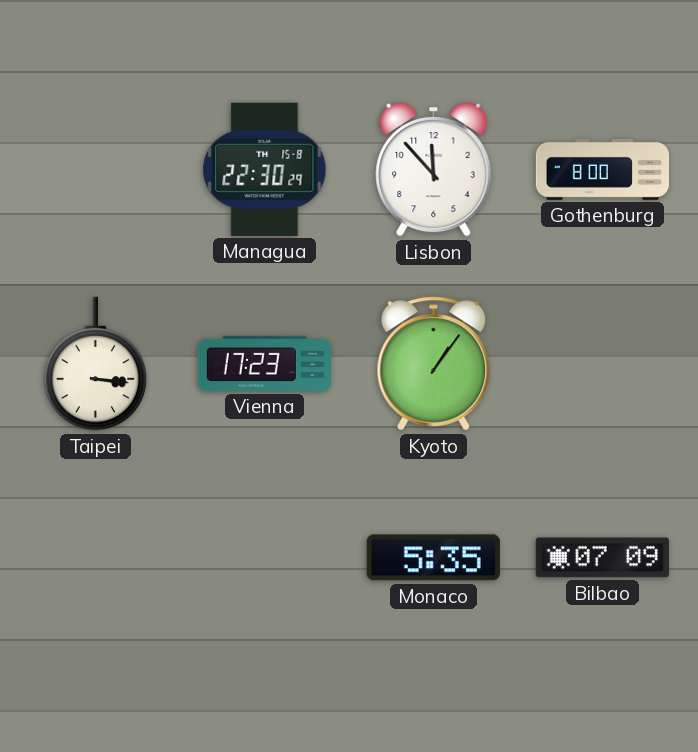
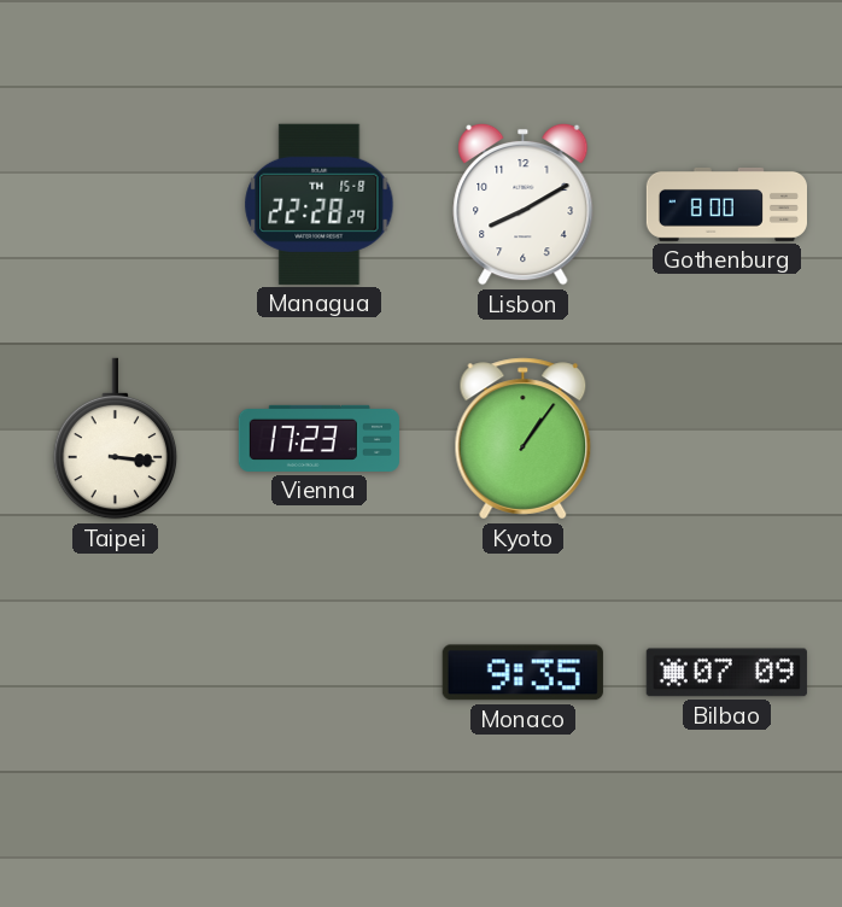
Managua: 22:30 -> 22:28 (320, 204)
Lisbon: 11:53 -> 8:10 (524, 204)
Monaco: 5:35 -> 9:35 (522, 673)
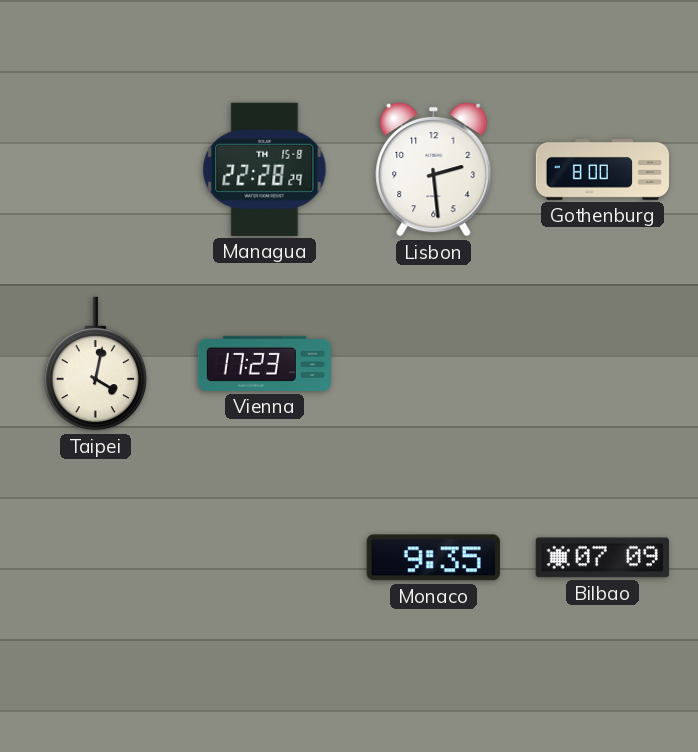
Lisbon: 8:10 -> 2:29 (434, 169)
Taipei: 3:16 -> 4:02 (96, 364)
Kyoto: 1:06 -> none (524, 439)
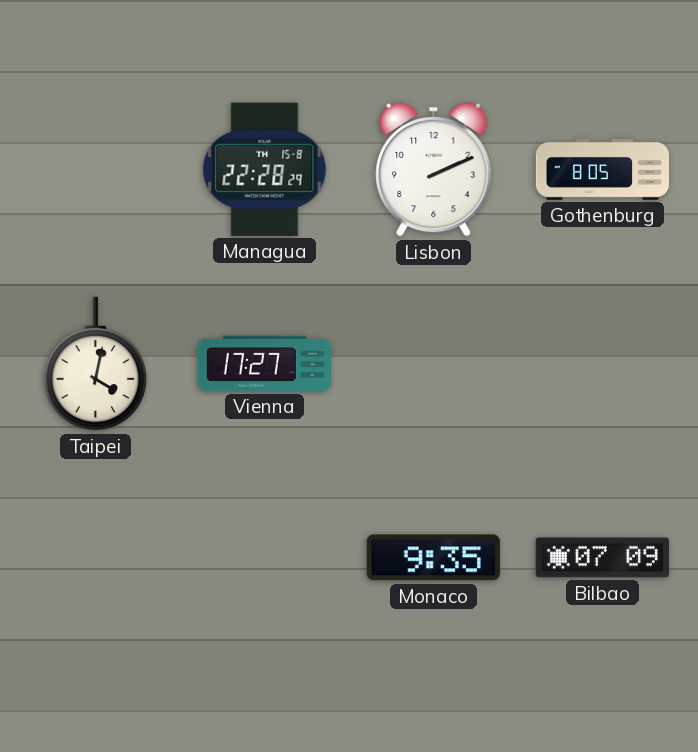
Lisbon: 2:29 -> 2:11 (434, 169)
Gothenburg: 8:00 -> 8:05 (602, 169)
Vienna: 17:23 -> 17:27 (264, 363)
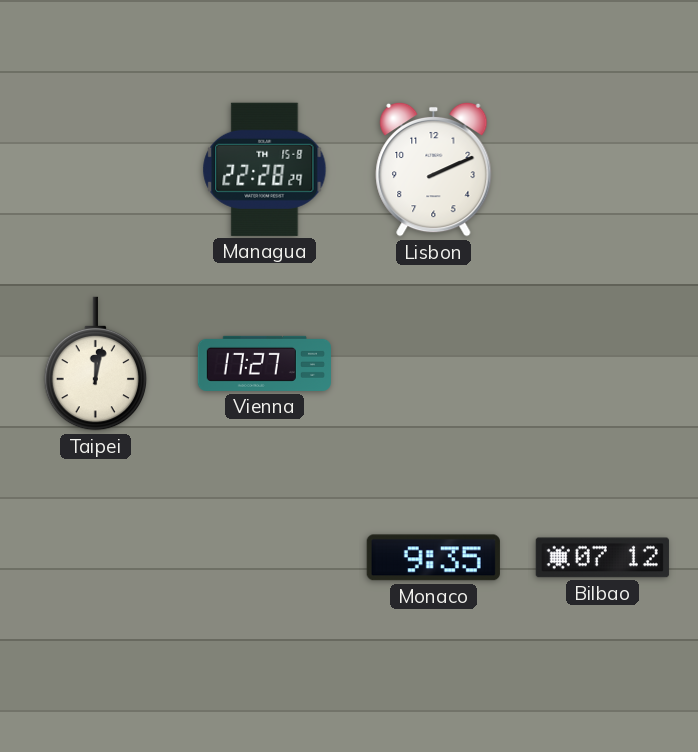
Gothenburg: 8:05 -> none (602, 169)
Taipei: 4:02 -> 12:02 (96, 364)
Bilbao: 07:09 -> 07:12 (602, 558)
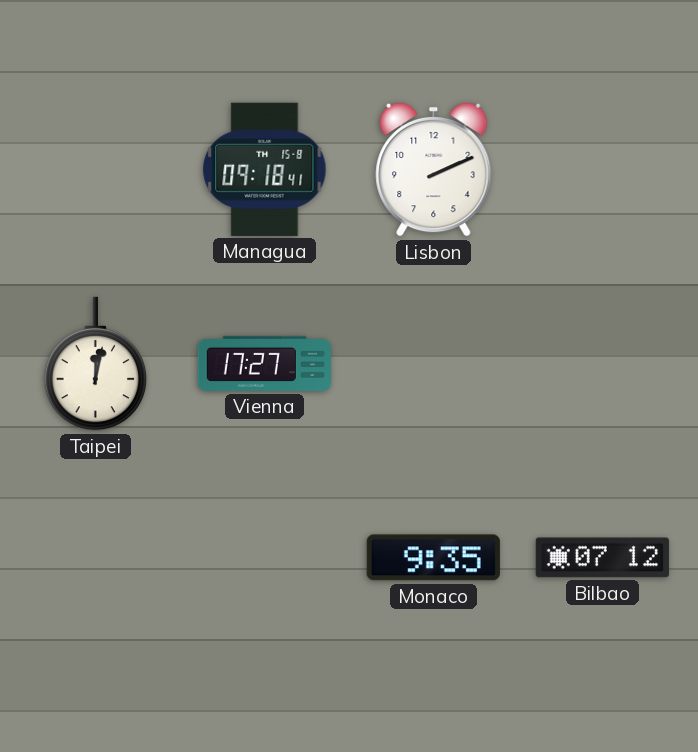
Managua: 22:28 -> 09:18 (265, 169)
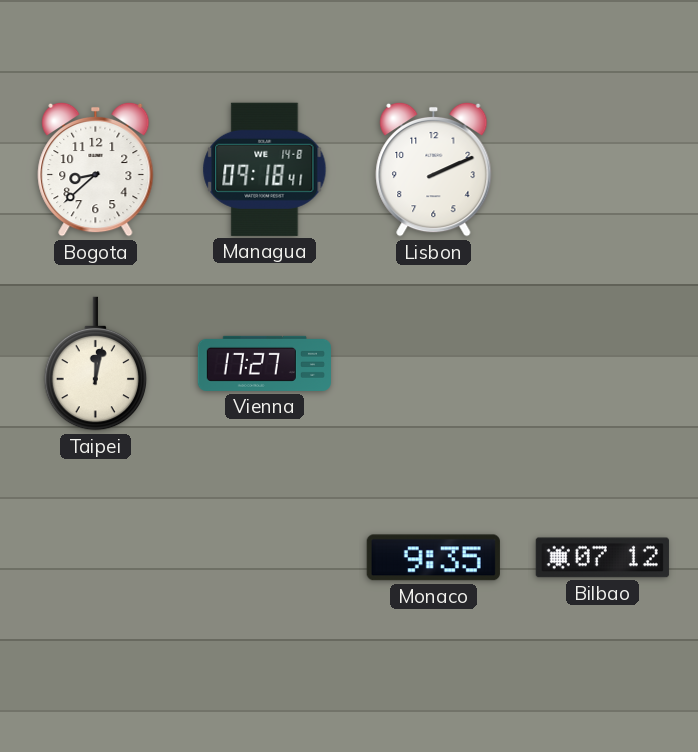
Bogota: none -> 8:38 (96, 169)
Managua date: TH 15-8 -> WE 14-8 (265, 169)
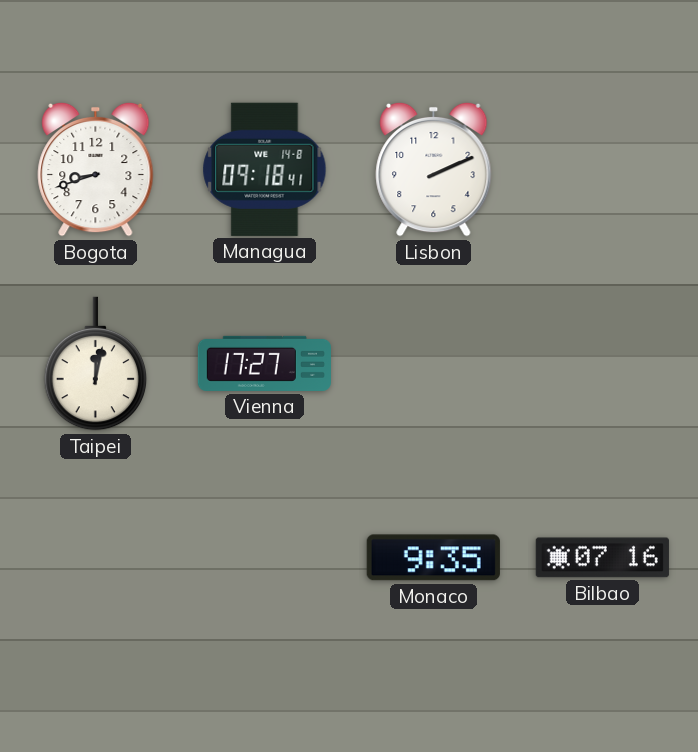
Bogota: 8:38 -> 8:42 (96, 169)
Bilbao: 07:12 -> 07:16 (602, 558)
